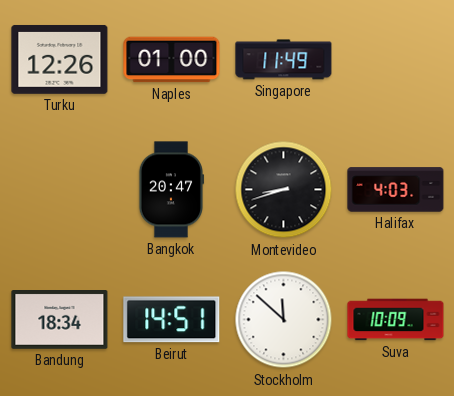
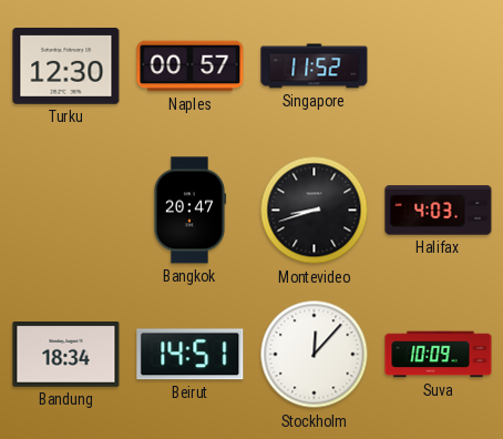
Turku: 12:26 -> 12:30 (66, 67)
Naples: 01:00 -> 00:57 (191, 67)
Singapore: 11:49 -> 11:52 (315, 67)
Stockholm: 11:52 -> 12:07 (315, 355)
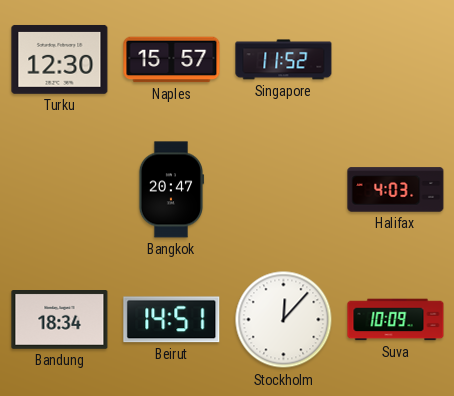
Naples: 00:57 -> 15:57 (172, 60)
Montevideo: 8:42 -> none (315, 211)
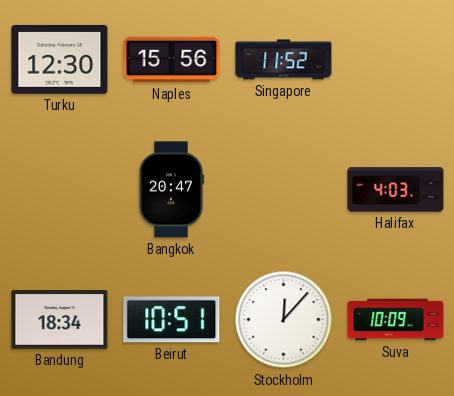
Naples: 15:57 -> 15:56 (172, 60)
Beirut: 14:51 -> 10:51 (172, 320)
